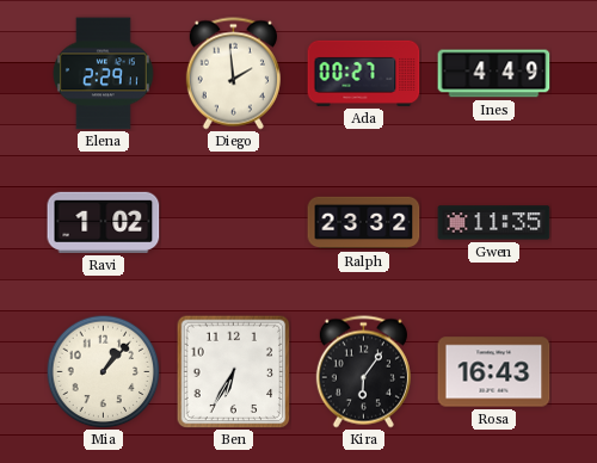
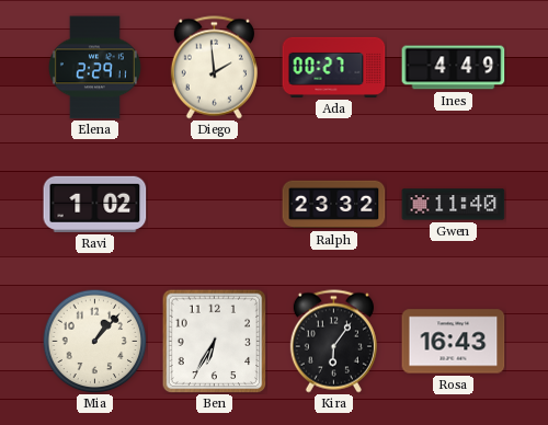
Gwen: 11:35 -> 11:40 (454, 205)
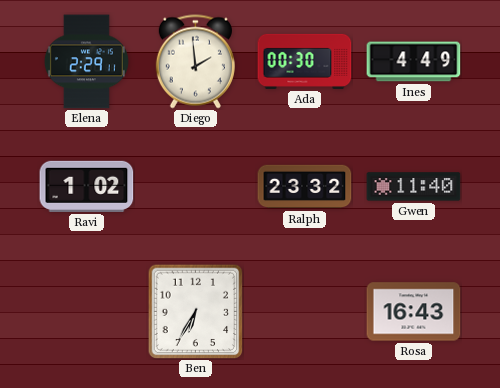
Ada: 00:27 -> 00:30 (305, 61)
Mia: 1:07 -> none (94, 341)
Kira: 6:06 -> none (333, 342)
